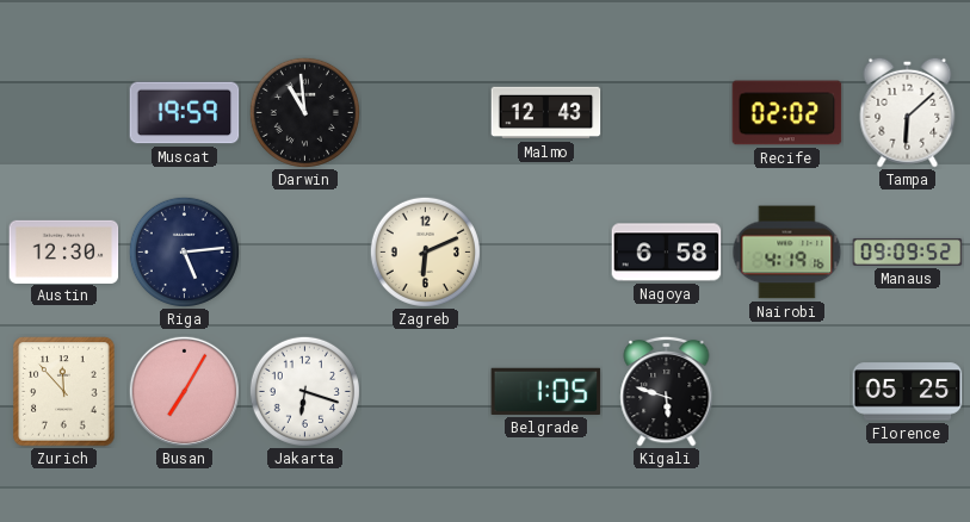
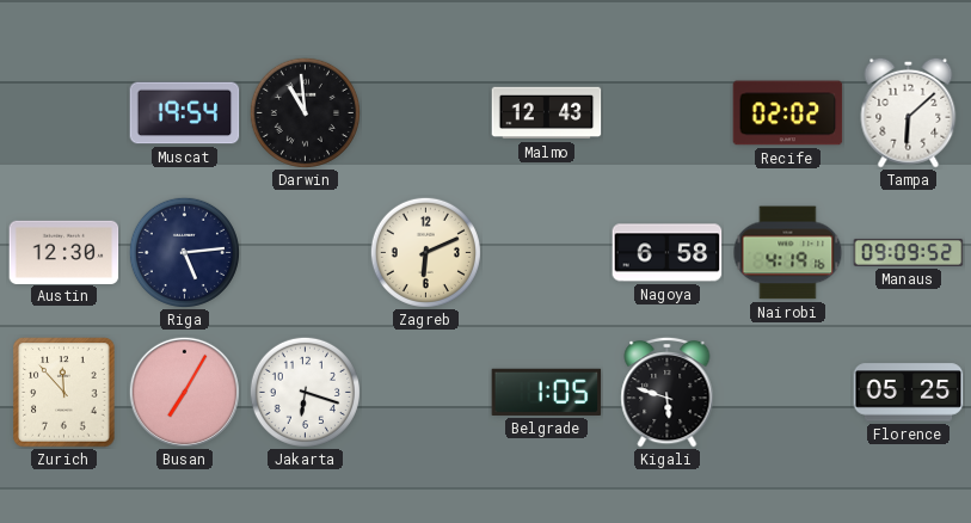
Muscat: 19:59 -> 19:54 (185, 113)
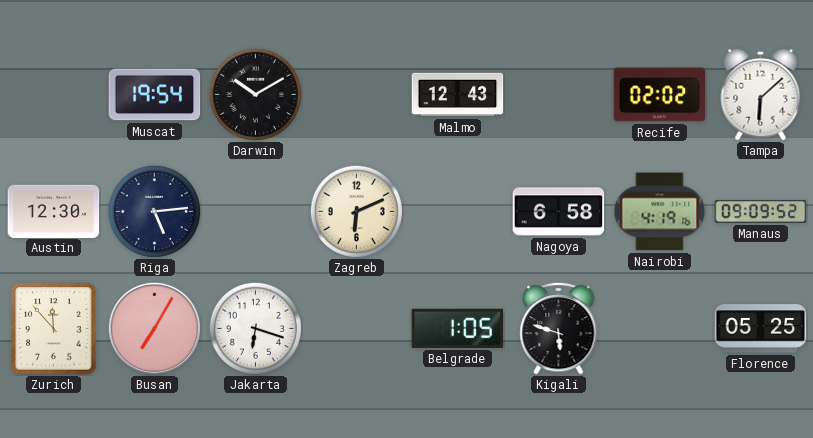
Darwin: 10:59 -> 10:10 (255, 94)
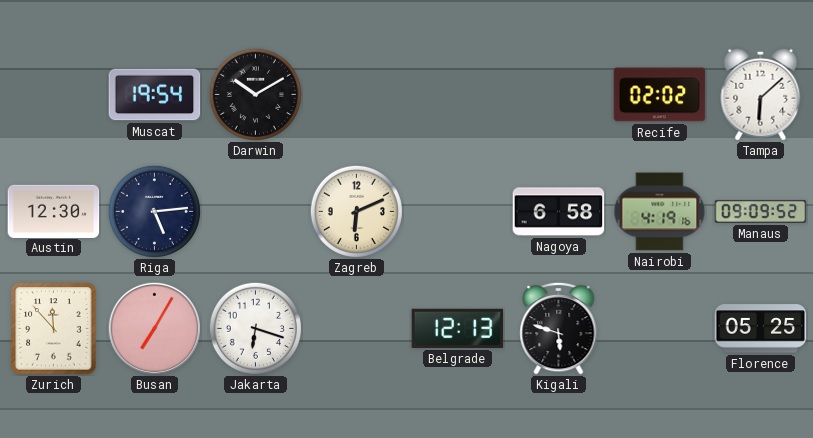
Malmo: 12:43 -> none (458, 95)
Belgrade: 1:05 -> 12:13 (458, 328)
